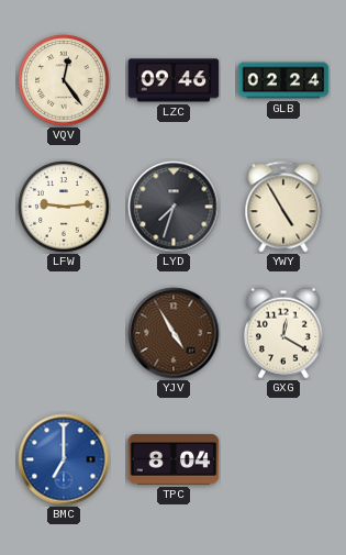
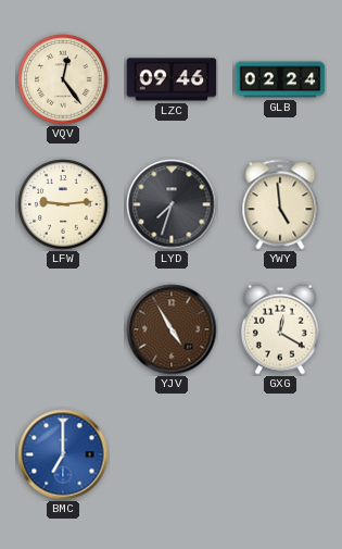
YWY: 4:55 -> 4:59 (280, 204)
TPC: 8:04 -> none (174, 460)
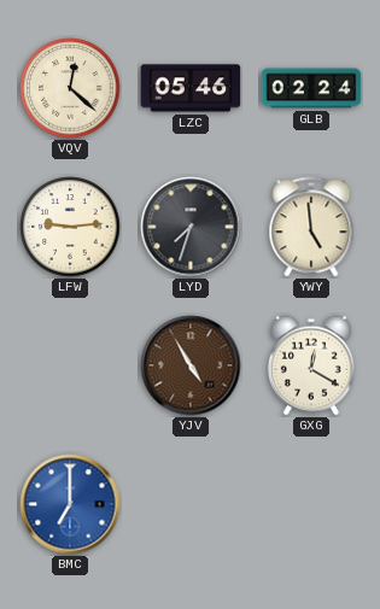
VQV: 12:24 -> 12:22 (70, 88)
LZC: 09:46 -> 05:46 (191, 88)
